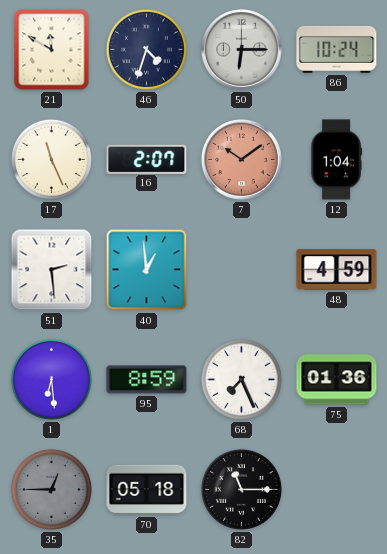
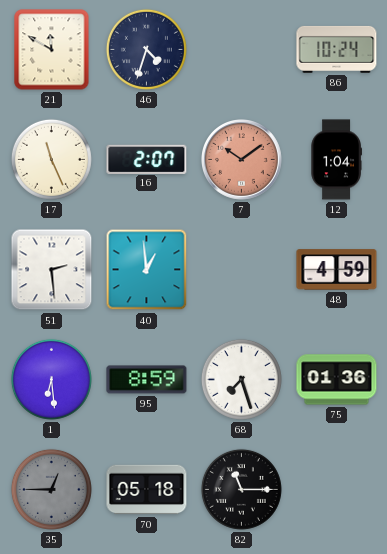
50: 6:15 -> none (242, 50)
68: 7:26 -> 7:27 (241, 379)
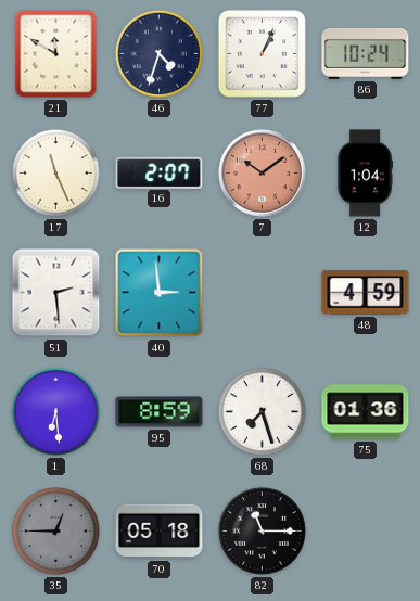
77: none -> 1:04 (262, 53)
40: 12:59 -> 2:59 (160, 293)
